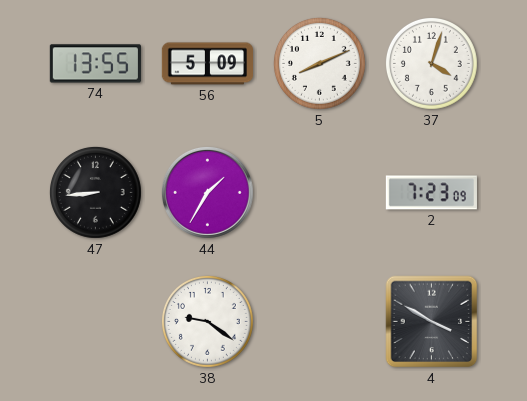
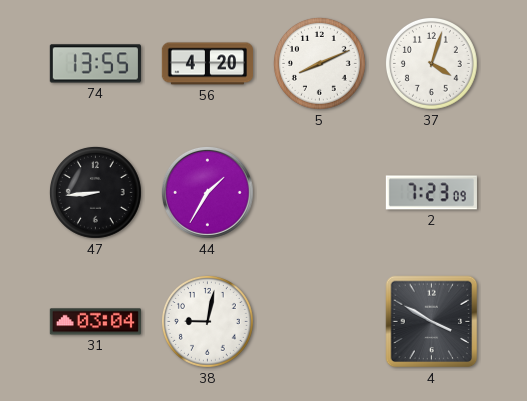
56: 5:09 -> 4:20 (207, 64)
31: none -> 03:04 (95, 322)
38: 9:21 -> 9:02 (207, 321)
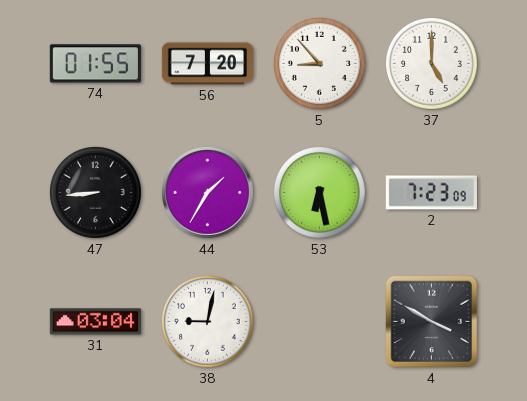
74: 13:55 -> 01:55 (95, 64)
56: 4:20 -> 7:20 (207, 64)
5: 8:11 -> 8:53 (319, 63)
37: 4:03 -> 5:00 (431, 63)
53: none -> 6:28 (319, 192)
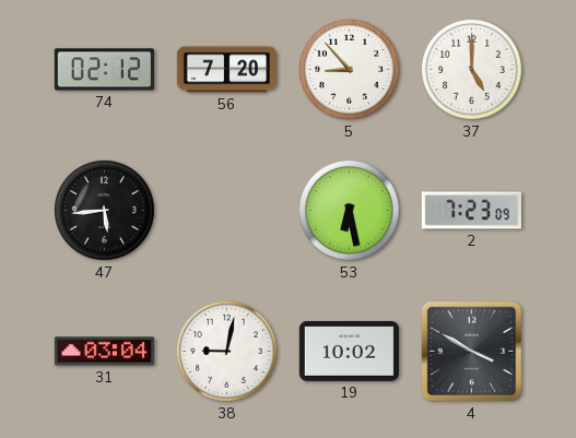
74: 01:55 -> 02:12 (104, 70)
47: 8:44 -> 5:44 (104, 210)
44: 1:35 -> none (207, 192)
19: none -> 10:02 (349, 351)
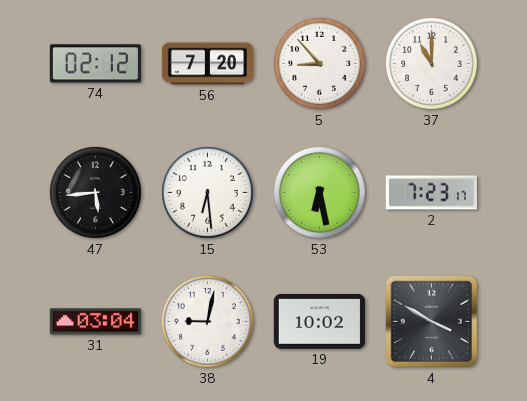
37: 5:00 -> 11:00 (431, 63)
15: none -> 6:29 (207, 192)
2: 7:23:09 -> 7:23:17 (431, 193)
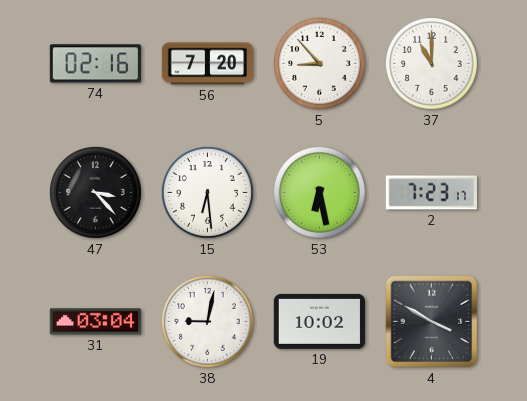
74: 02:12 -> 02:16 (95, 64)
47: 5:44 -> 3:23 (95, 192)
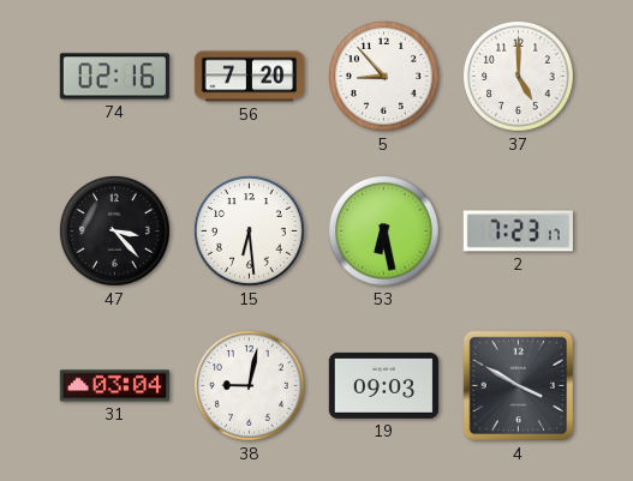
37: 11:00 -> 5:00 (518, 76)
19: 10:02 -> 09:03 (383, 385)
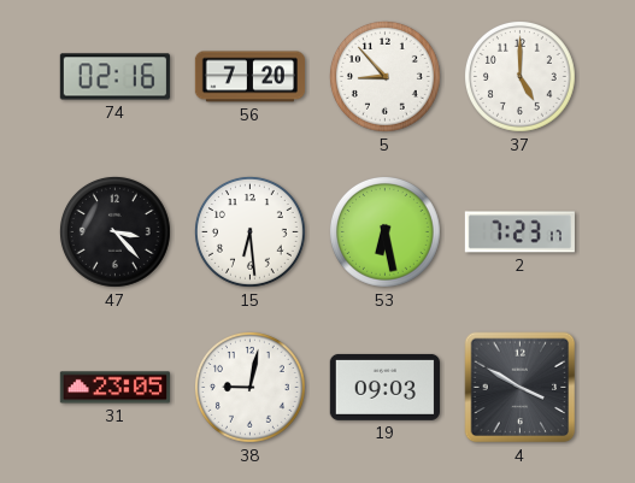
31: 03:04 -> 23:05 (114, 388)
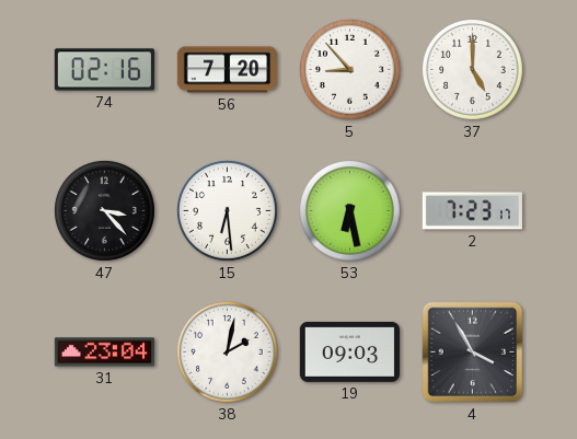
31: 23:05 -> 23:04 (104, 353)
38: 9:02 -> 2:02 (227, 351)
4: 3:50 -> 3:55 (473, 353)
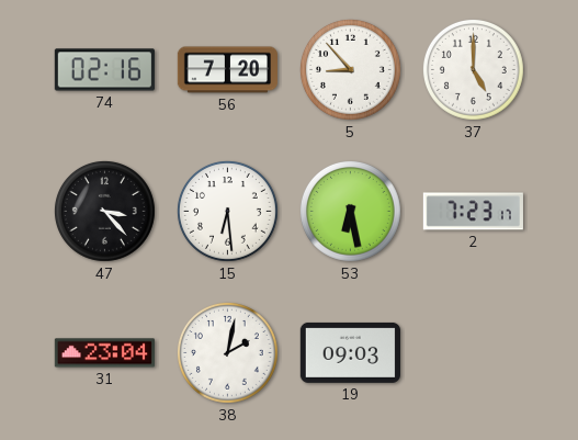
4: 3:55 -> none (473, 353)
